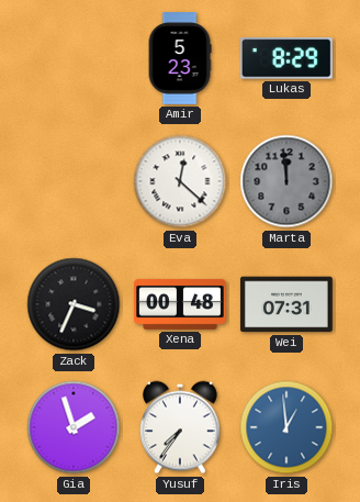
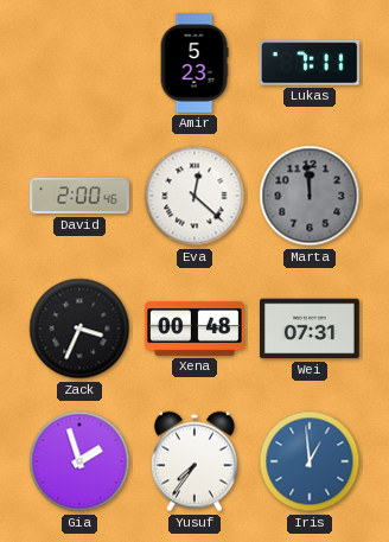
Lukas: 8:29 -> 7:11 (310, 63)
David: none -> 2:00 (81, 196)
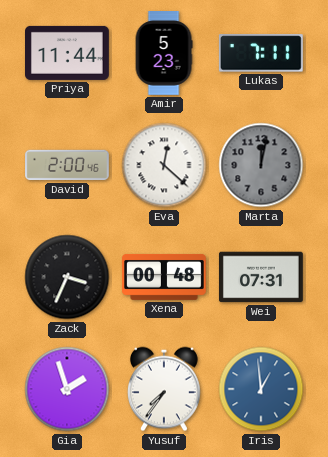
Priya: none -> 11:44 (68, 53)
Marta: 11:59 -> 12:02 (261, 165)
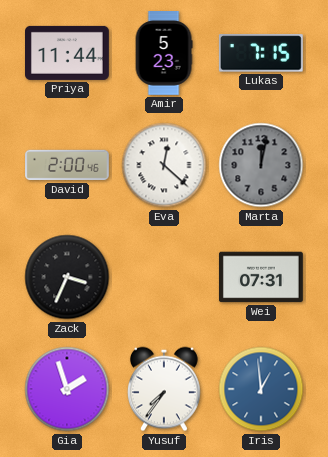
Lukas: 7:11 -> 7:15 (261, 53)
Xena: 00:48 -> none (165, 277)
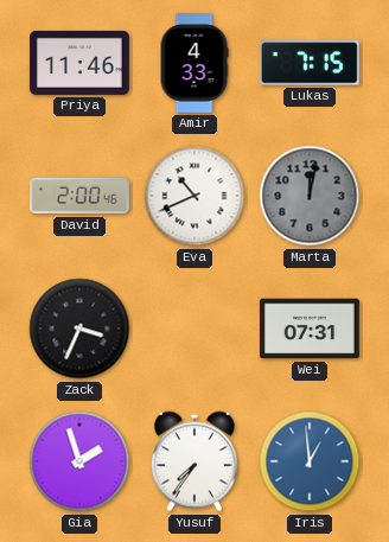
Priya: 11:44 -> 11:46 (81, 63)
Amir: 5:23 -> 4:33 (194, 64)
Eva: 12:22 -> 10:41 (194, 196)
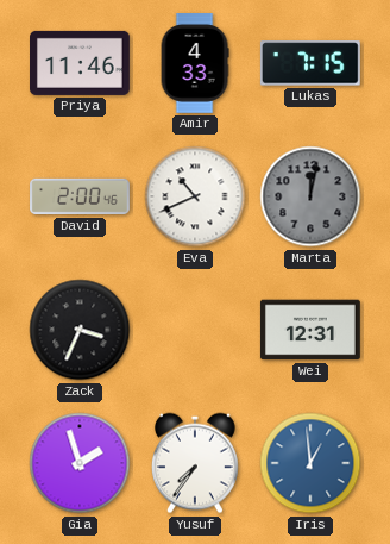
Wei: 07:31 -> 12:31 (310, 330)
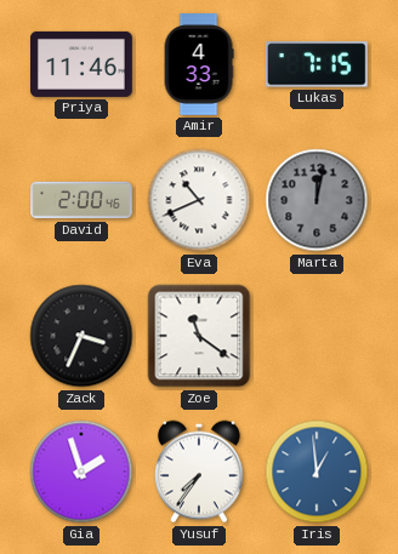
Zoe: none -> 11:21 (199, 336)
Wei: 12:31 -> none (310, 330)
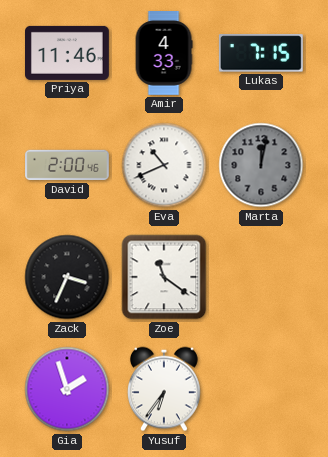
Yusuf: 7:36 -> 6:36 (164, 389)
Iris: 12:59 -> none (317, 472)
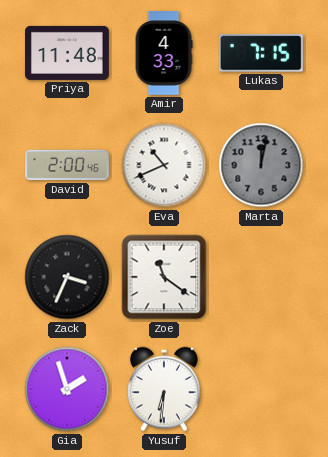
Priya: 11:46 -> 11:48 (68, 53)
Yusuf: 6:36 -> 6:31 (164, 389)
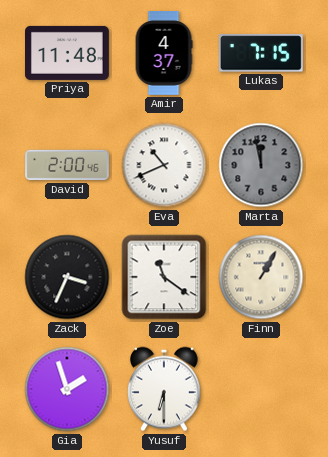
Amir: 4:33 -> 4:37 (164, 54)
Marta: 12:02 -> 11:58 (261, 165)
Finn: none -> 1:05 (261, 277)
Yusuf: 6:31 -> 6:30 (164, 389)
